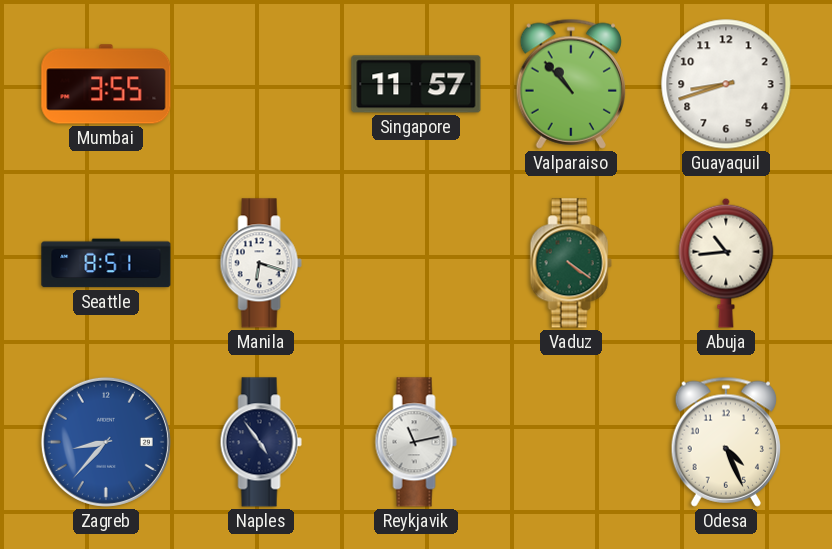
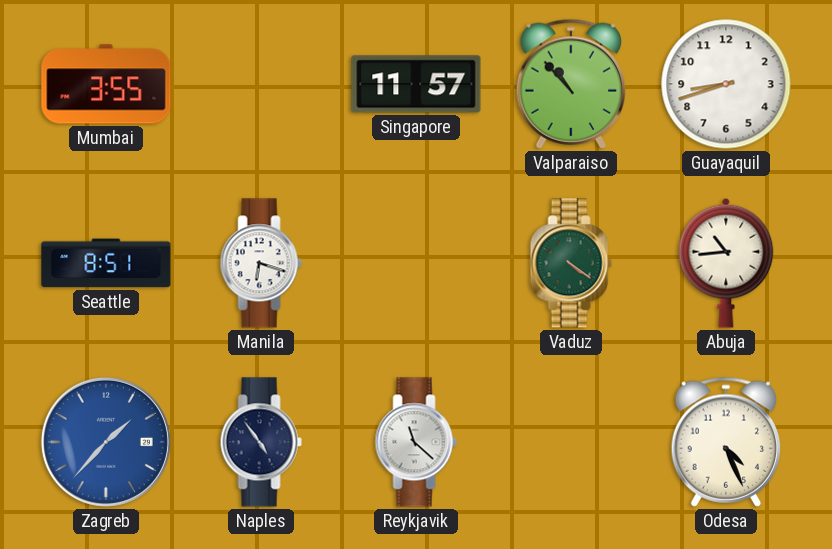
Zagreb: 8:37 -> 1:37 (106, 442)
Reykjavik: 11:13 -> 11:22 (416, 442)
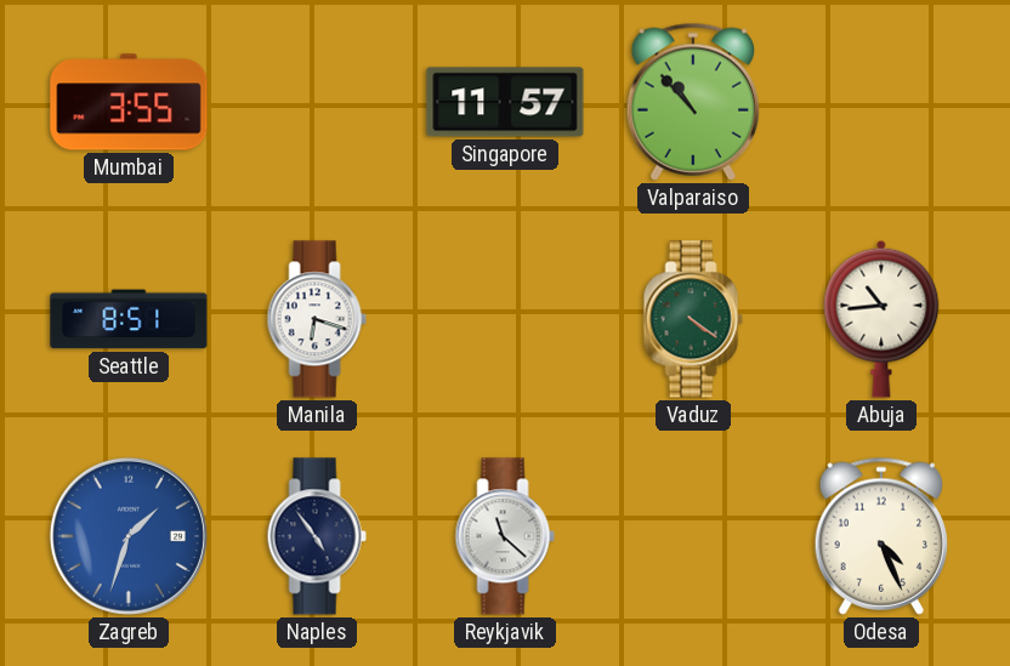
Guayaquil: 8:42 -> none (726, 84)
Zagreb: 1:37 -> 1:33 (129, 536)
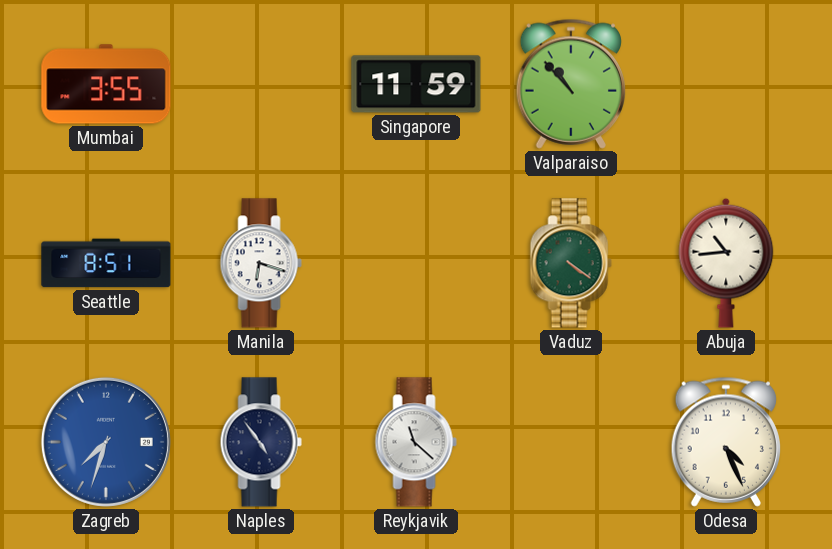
Singapore: 11:57 -> 11:59 (416, 84)
Zagreb: 1:33 -> 7:33 (106, 442)
